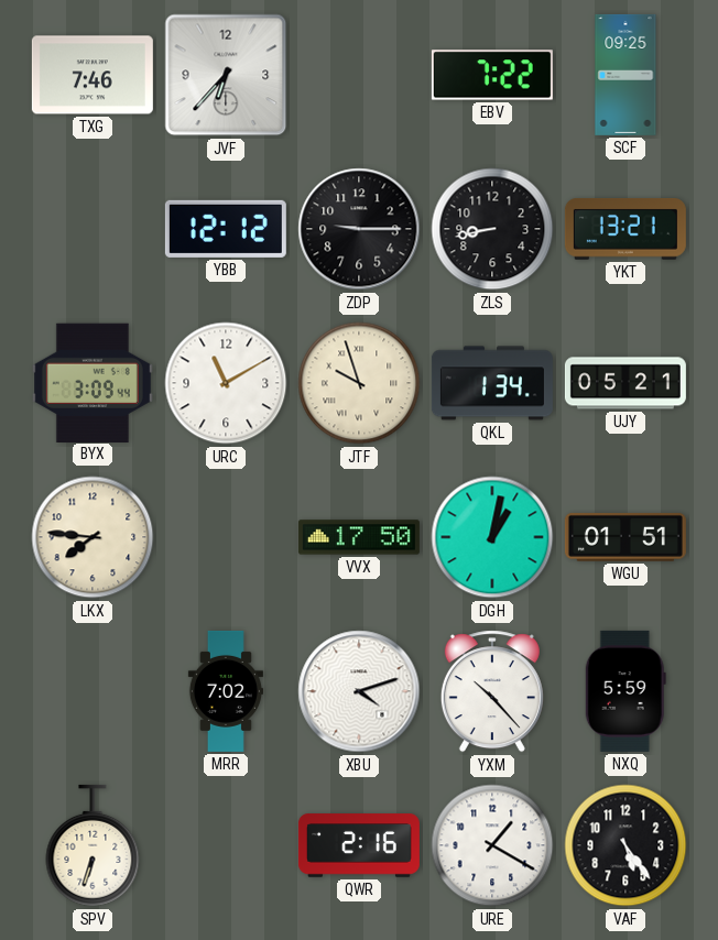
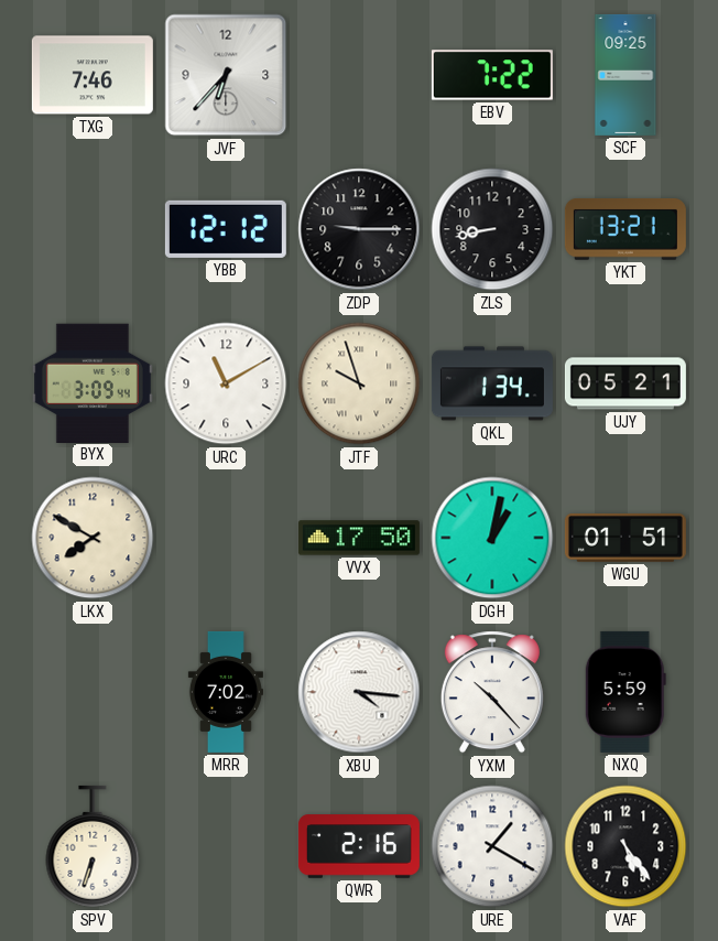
LKX: 7:46 -> 7:50 (93, 538)
XBU: 4:12 -> 4:16 (359, 692)
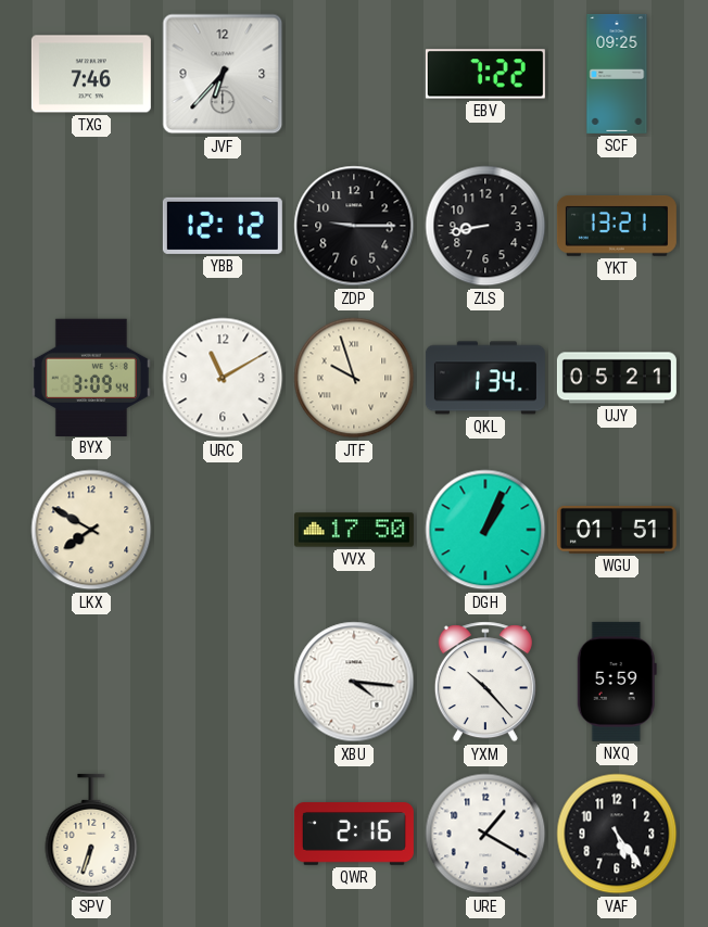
DGH: 1:02 -> 1:04 (485, 530)
MRR: 7:02 -> none (226, 692)
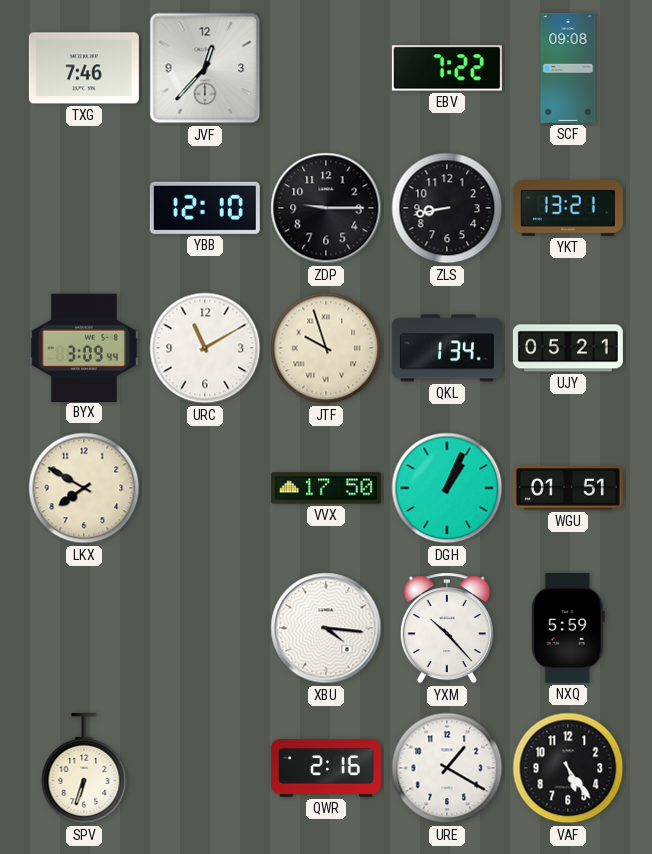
JVF: 6:37 -> 12:37 (205, 68)
SCF: 09:25 -> 09:08 (568, 68)
YBB: 12:12 -> 12:10 (205, 208)
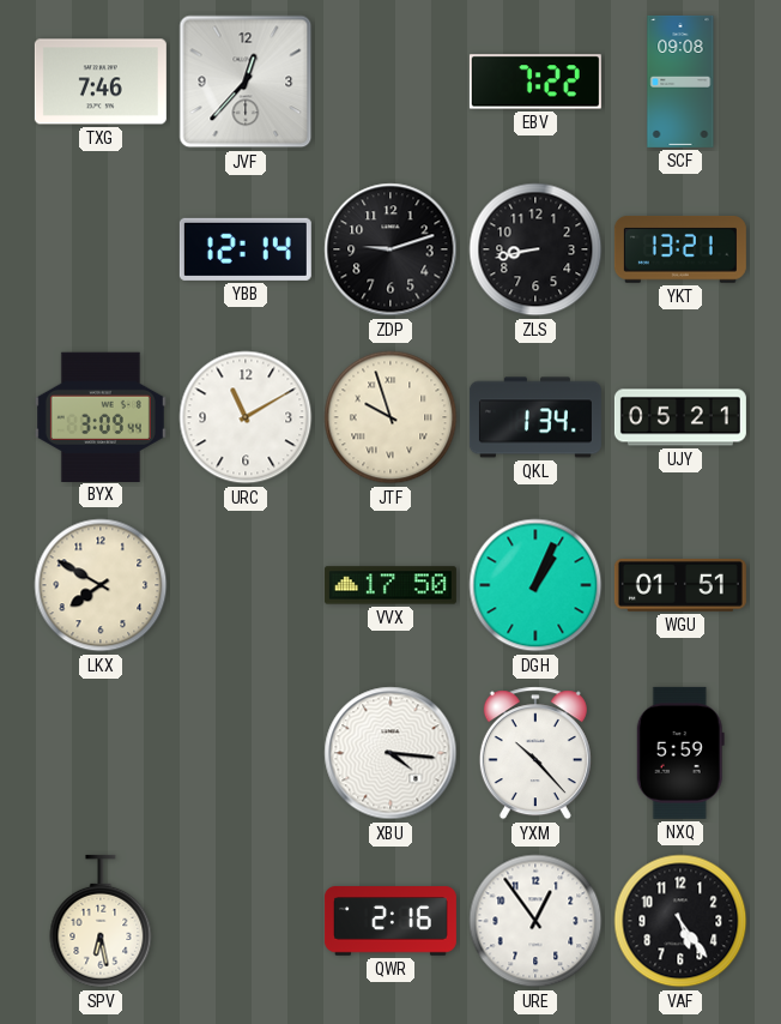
YBB: 12:10 -> 12:14 (246, 249)
ZDP: 9:15 -> 9:12 (390, 249)
SPV: 6:33 -> 6:28 (101, 921)
URE: 1:20 -> 12:54 (535, 921)
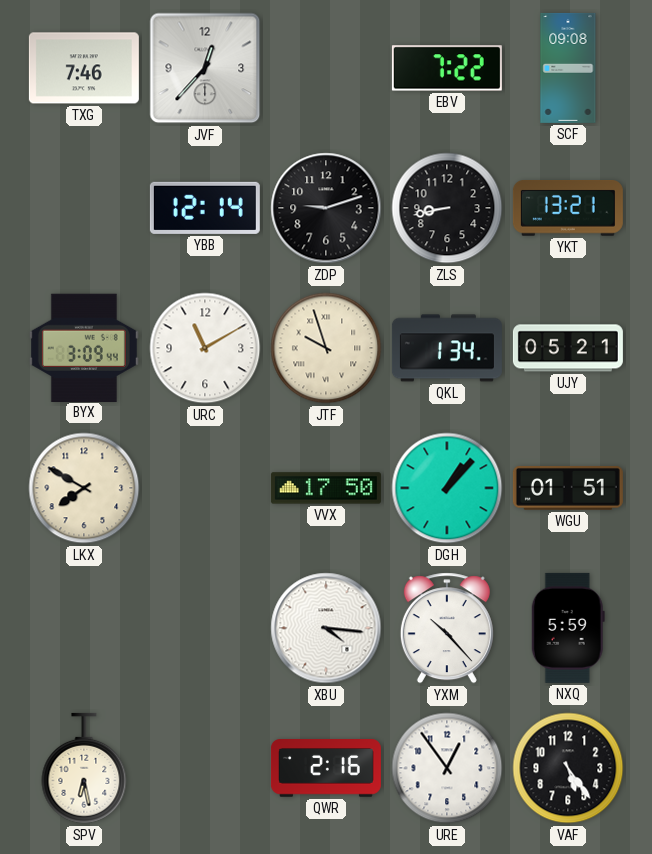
DGH: 1:04 -> 1:07 (447, 488)
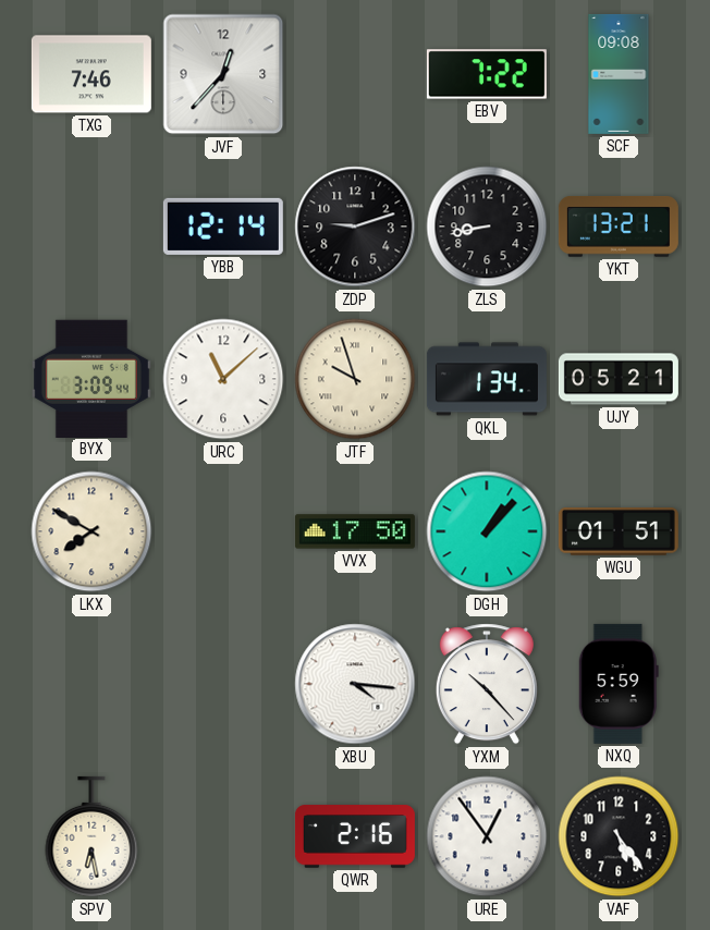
URC: 11:10 -> 11:08 (223, 379)
